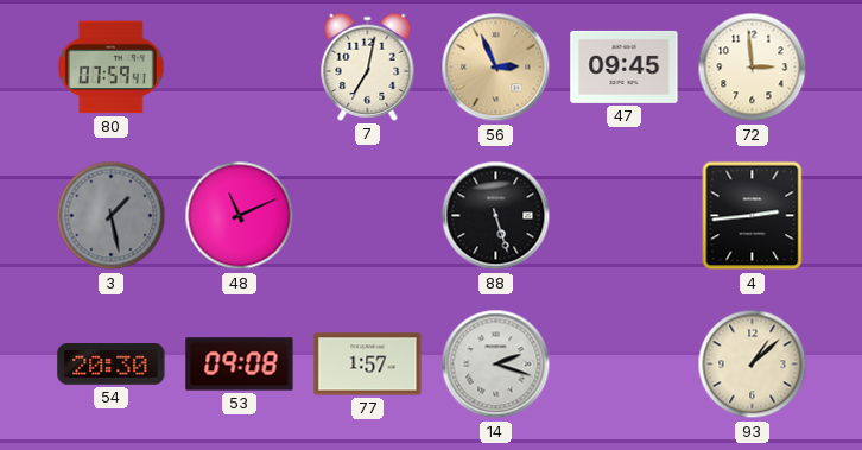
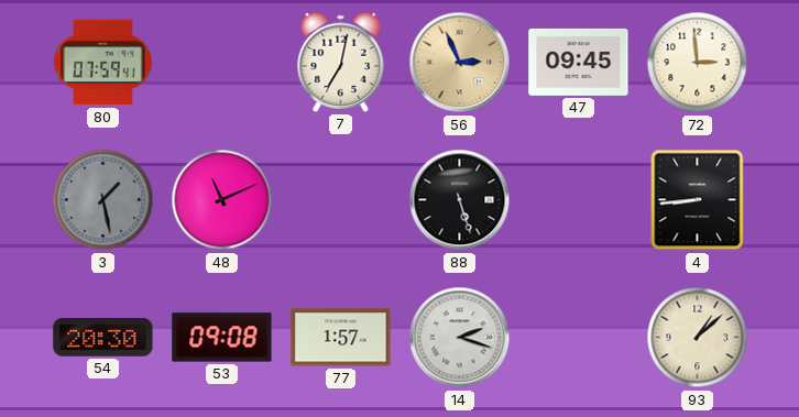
4: 2:44 -> 8:44 (698, 200)
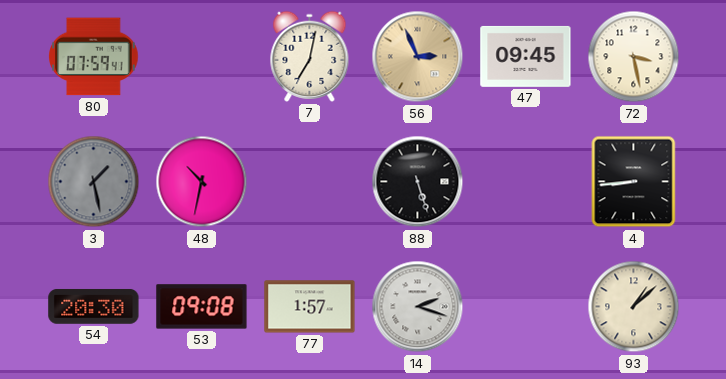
72: 2:59 -> 3:28 (634, 57)
48: 11:11 -> 10:32 (202, 182)
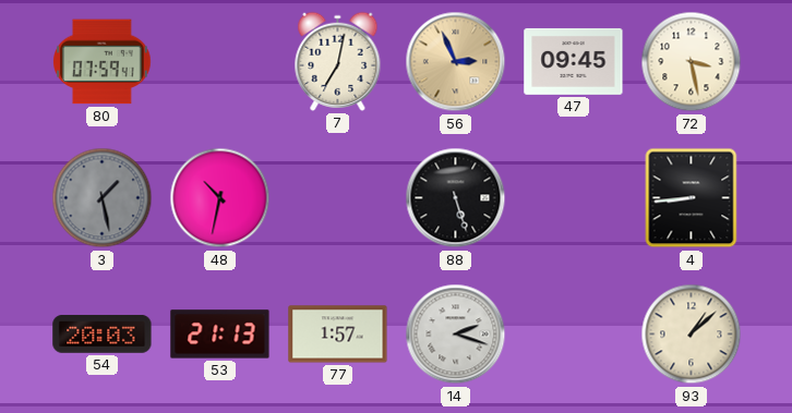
54: 20:30 -> 20:03 (103, 333)
53: 09:08 -> 21:13 (220, 335)
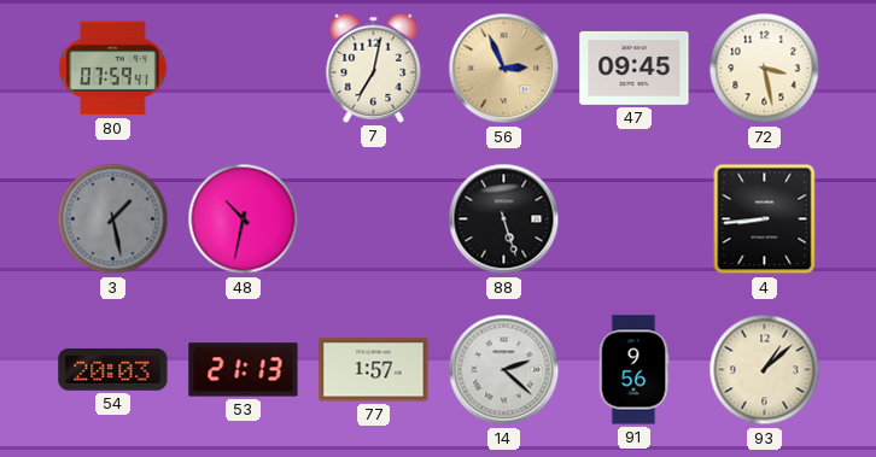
14: 2:18 -> 2:22 (504, 370)
91: none -> 9:56 (633, 370)
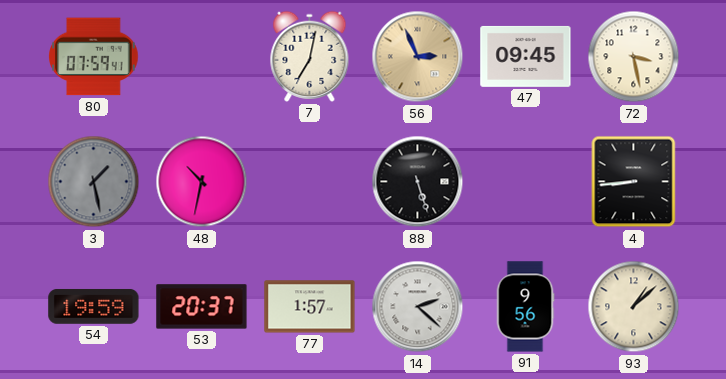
54: 20:03 -> 19:59 (94, 306)
53: 21:13 -> 20:37 (202, 307)
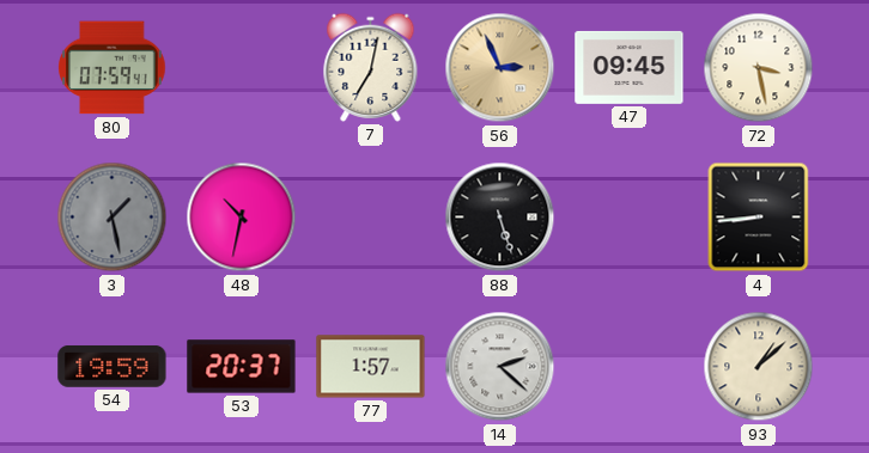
91: 9:56 -> none (525, 307)
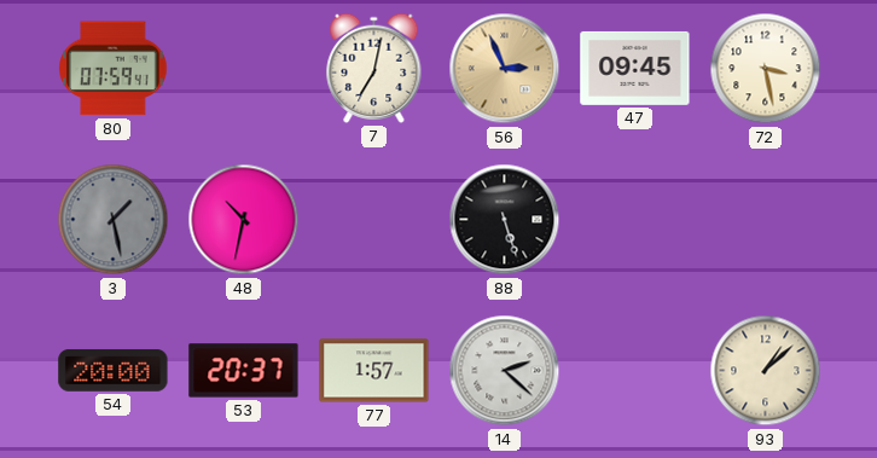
4: 8:44 -> none (759, 218)
54: 19:59 -> 20:00 (114, 370)
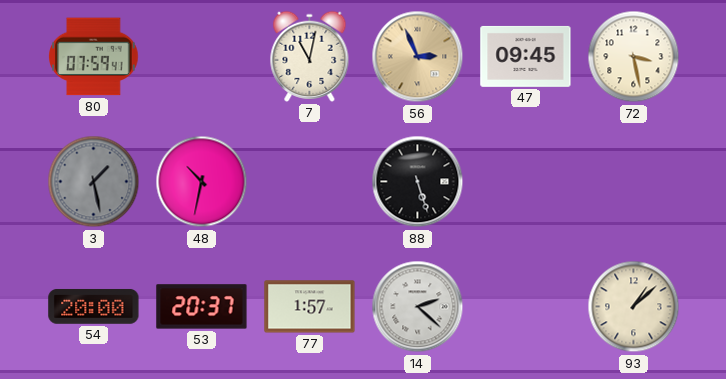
7: 7:02 -> 11:02 (310, 56)
